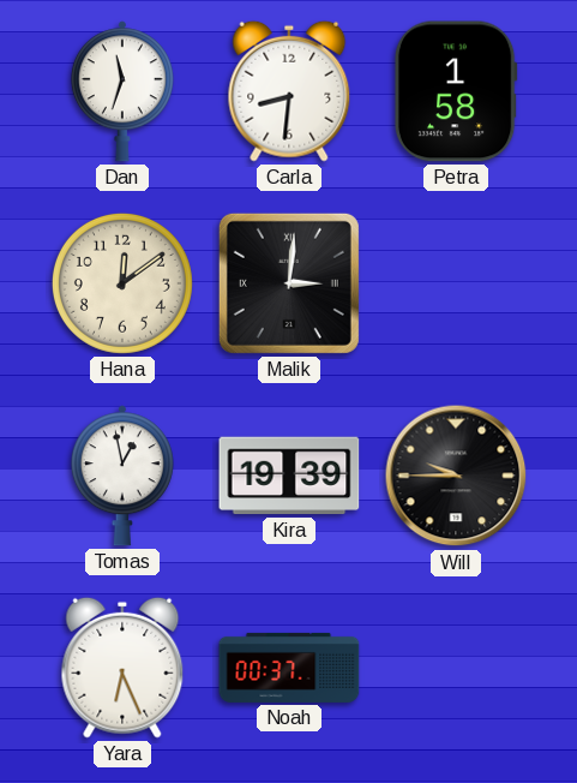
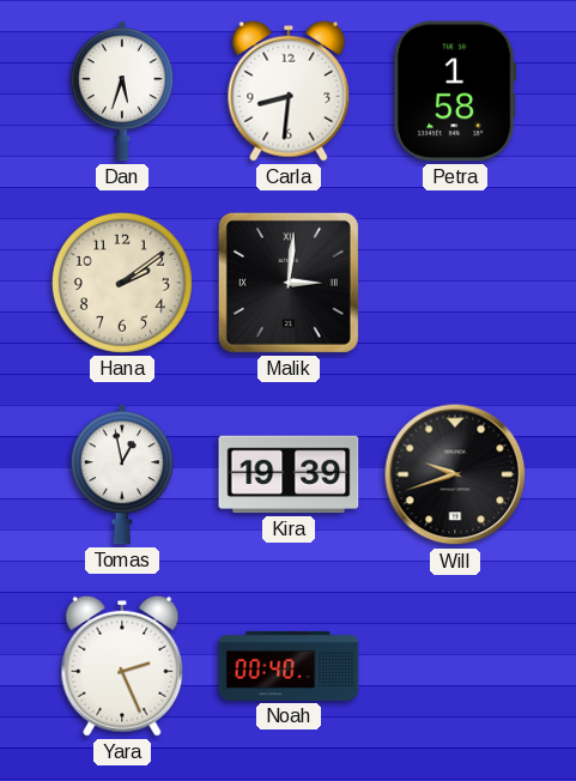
Dan: 11:33 -> 5:33 (122, 91)
Hana: 12:09 -> 2:09 (122, 283)
Will: 9:45 -> 9:42 (455, 474)
Yara: 6:26 -> 2:26 (122, 666)
Noah: 00:37 -> 00:40 (289, 666)
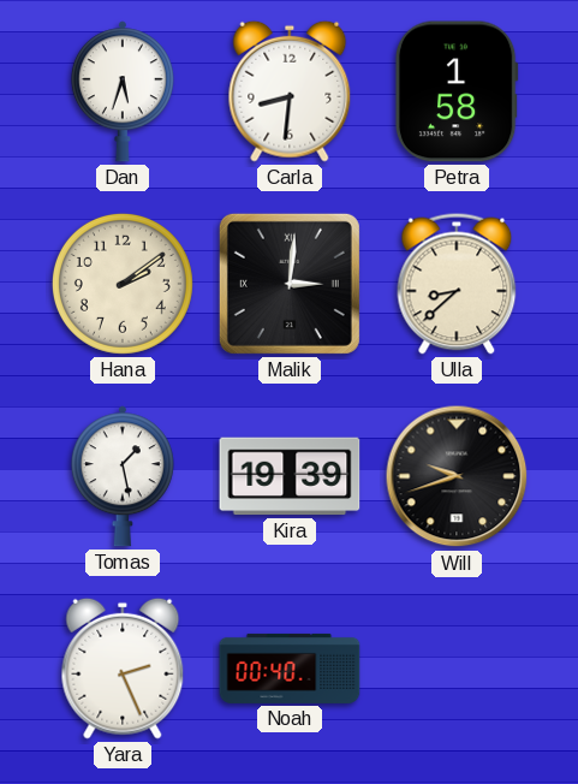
Ulla: none -> 8:38 (457, 284)
Tomas: 12:58 -> 1:28 (123, 476)
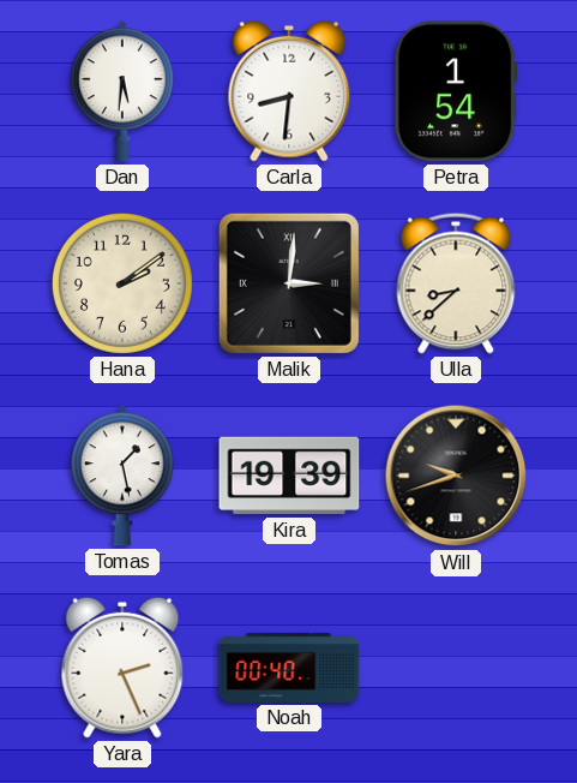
Dan: 5:33 -> 5:31 (122, 91)
Petra: 1:58 -> 1:54 (456, 91)
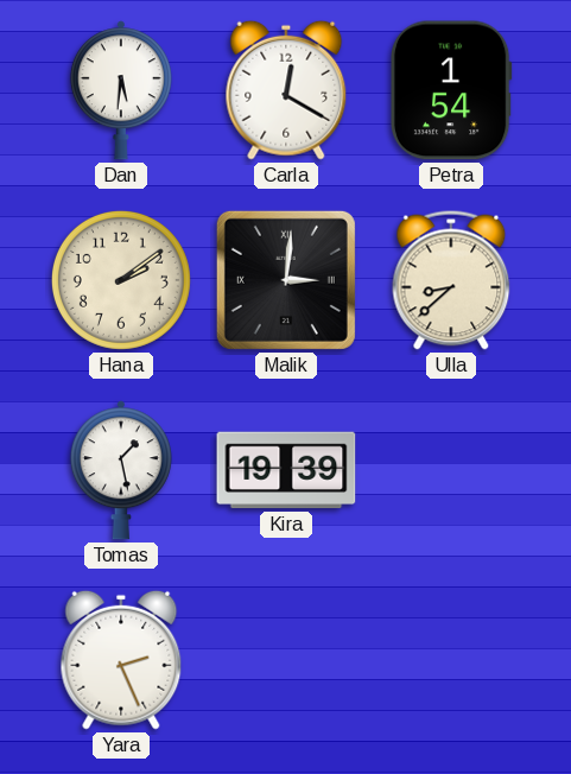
Carla: 8:31 -> 12:20 (286, 90)
Will: 9:42 -> none (456, 476)
Noah: 00:40 -> none (289, 668)
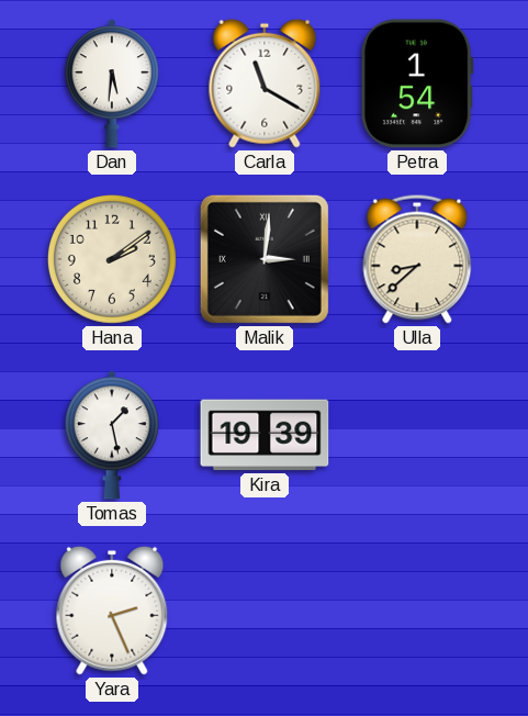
Carla: 12:20 -> 11:20 (265, 83)
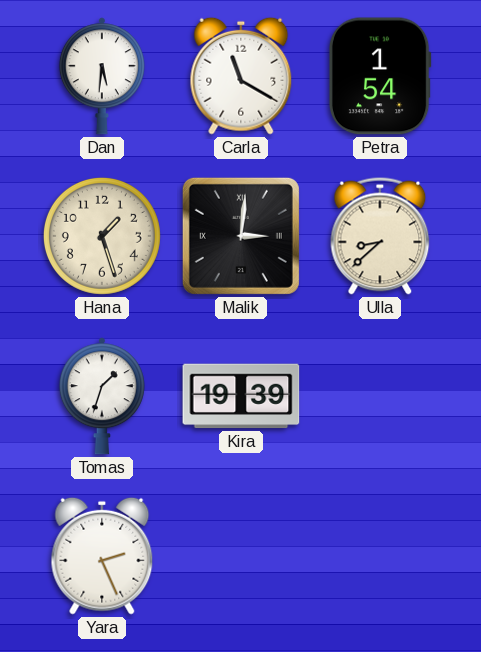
Hana: 2:09 -> 1:27 (102, 236)
Tomas: 1:28 -> 1:33 (102, 396)
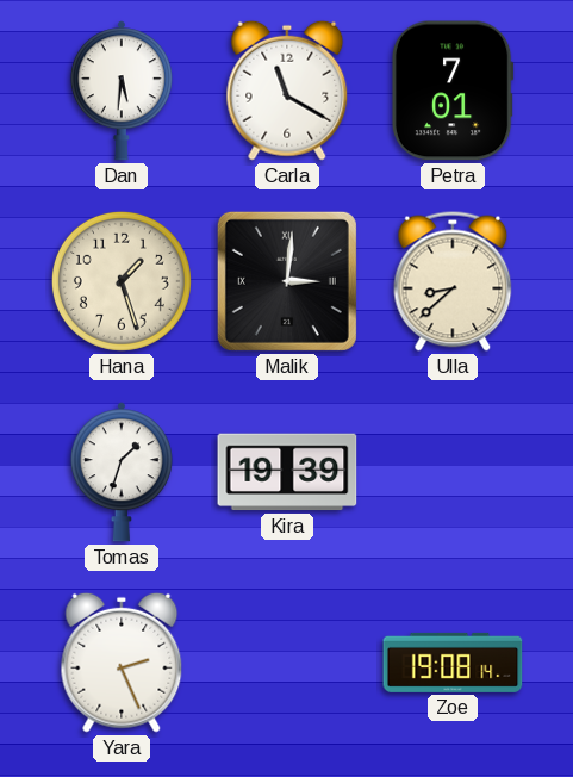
Petra: 1:54 -> 7:01 (453, 91)
Zoe: none -> 19:08 (453, 663)
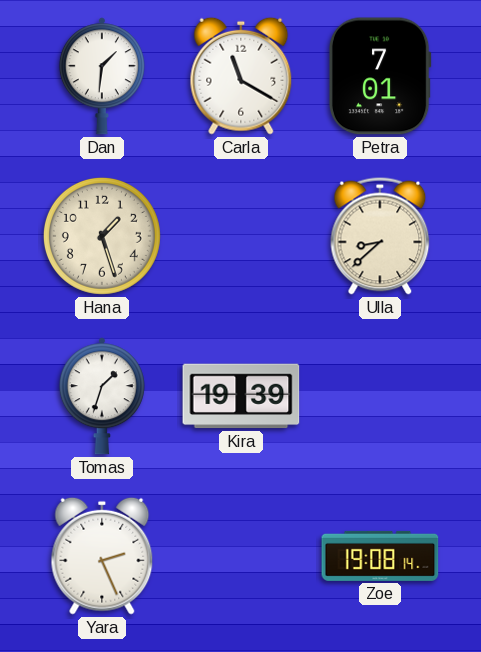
Dan: 5:31 -> 1:31 (102, 76)
Malik: 3:01 -> none (287, 281)
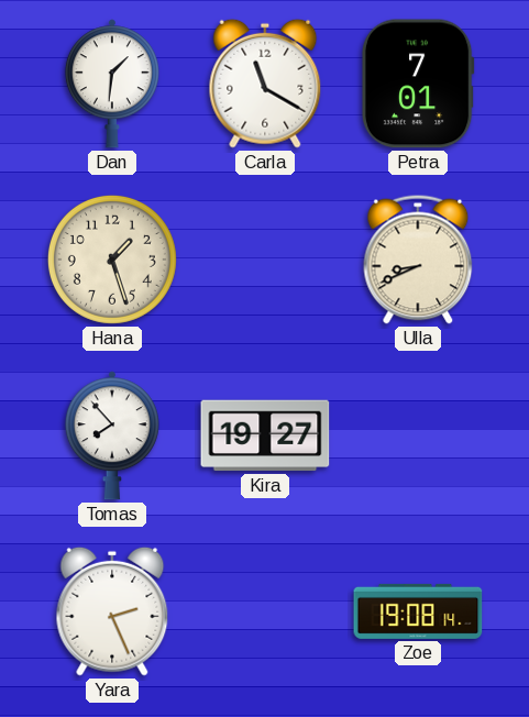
Ulla: 8:38 -> 8:41 (418, 260)
Tomas: 1:33 -> 7:53 (112, 435)
Kira: 19:39 -> 19:27 (265, 435)
